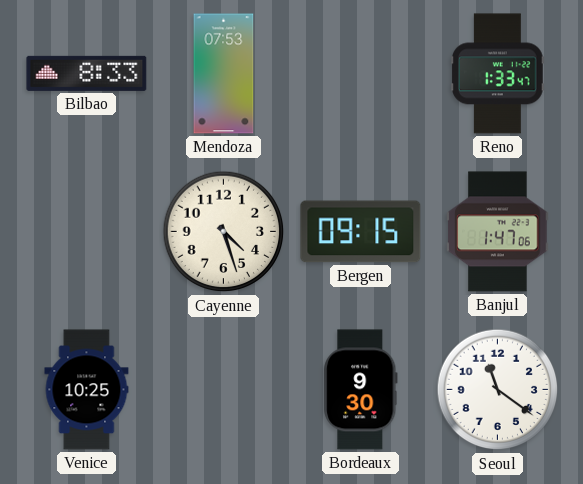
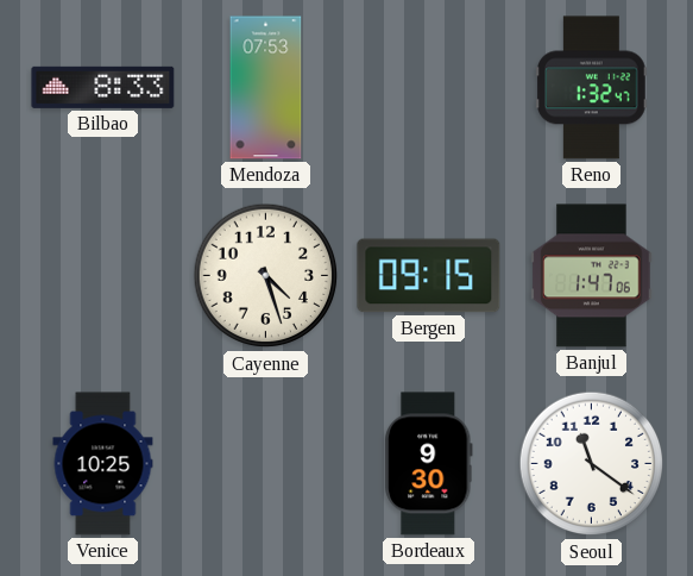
Reno: 1:33 -> 1:32 (592, 88)
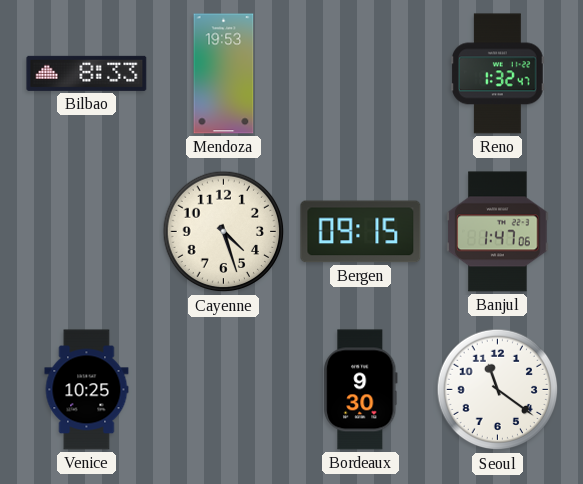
Mendoza: 07:53 -> 19:53 (224, 74)
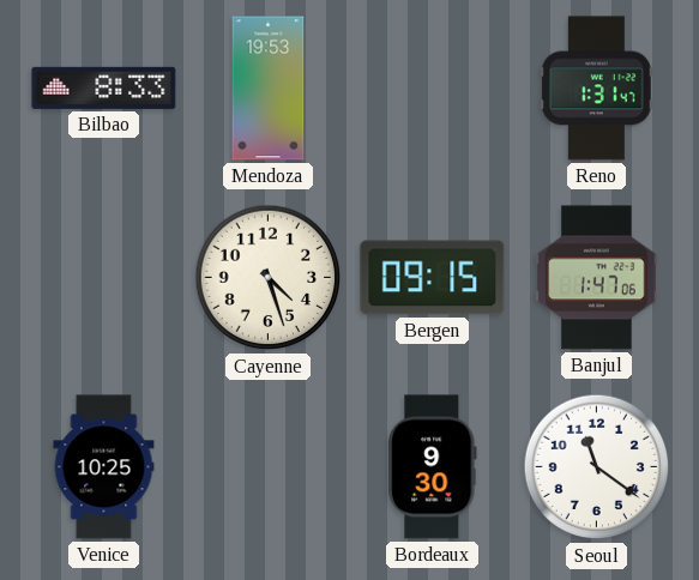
Reno: 1:32 -> 1:31 (597, 89)
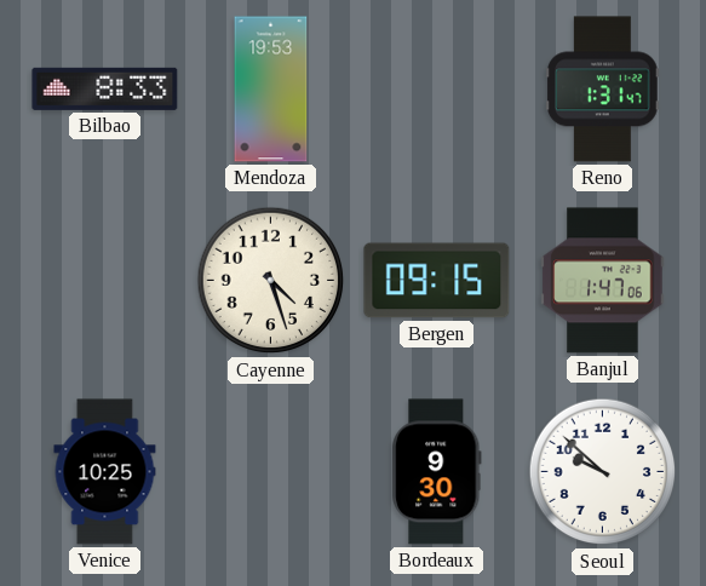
Seoul: 11:21 -> 9:52 (603, 472)
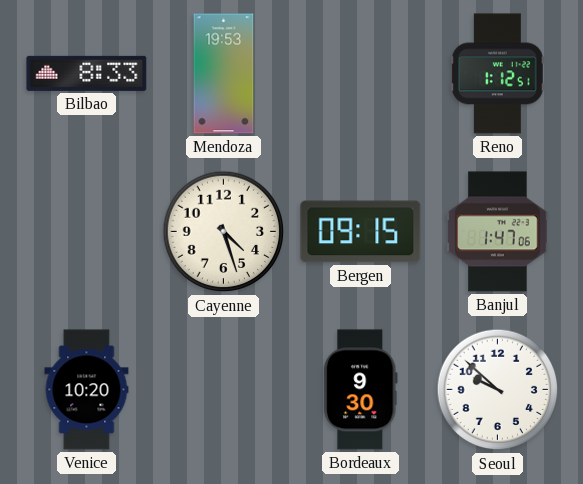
Reno: 1:31 -> 1:12 (498, 74)
Venice: 10:25 -> 10:20 (87, 390)
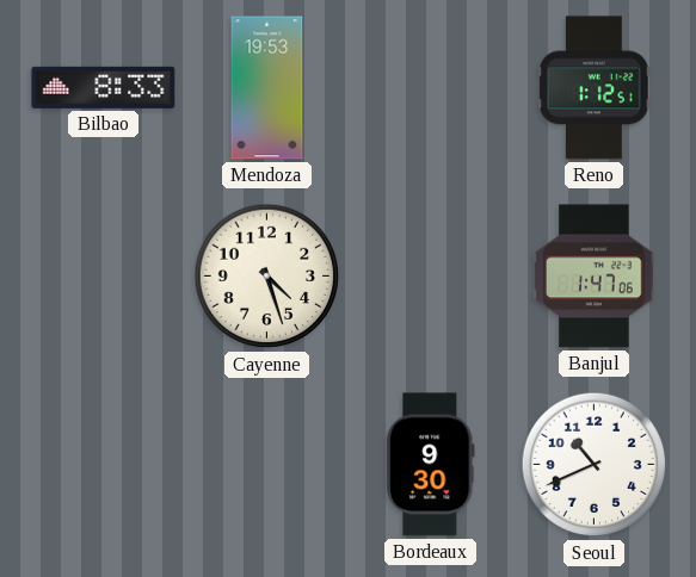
Bergen: 09:15 -> none (361, 232)
Venice: 10:20 -> none (87, 390)
Seoul: 9:52 -> 10:41 (595, 465)
